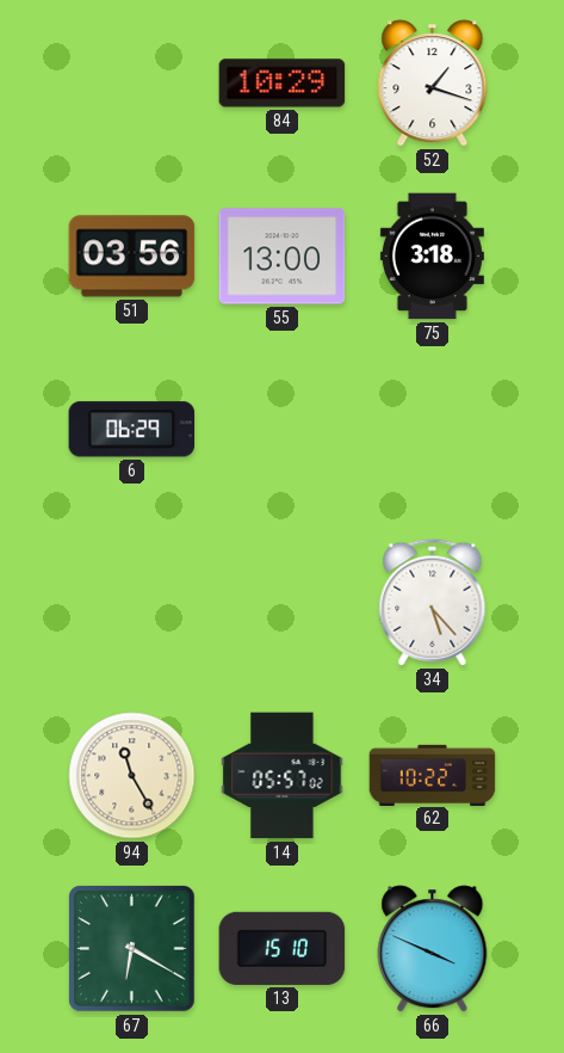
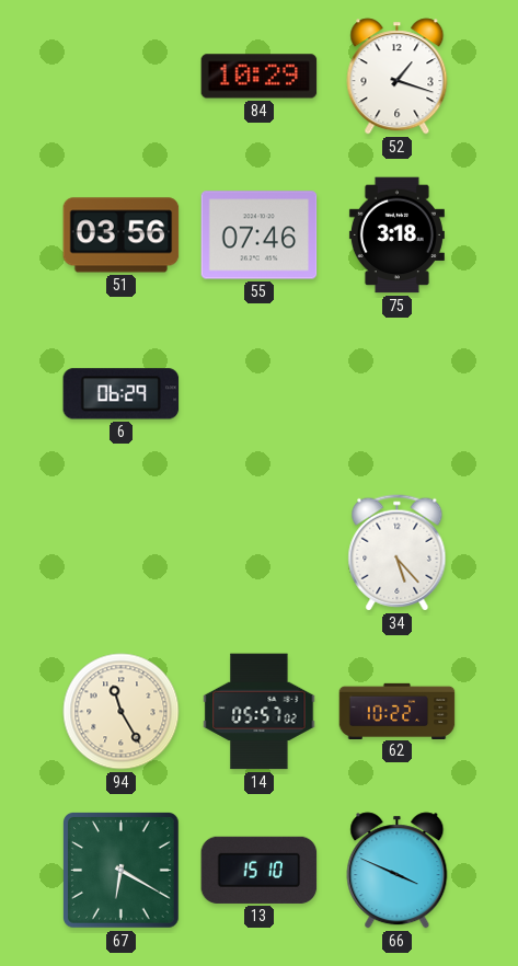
55: 13:00 -> 07:46 (260, 235)
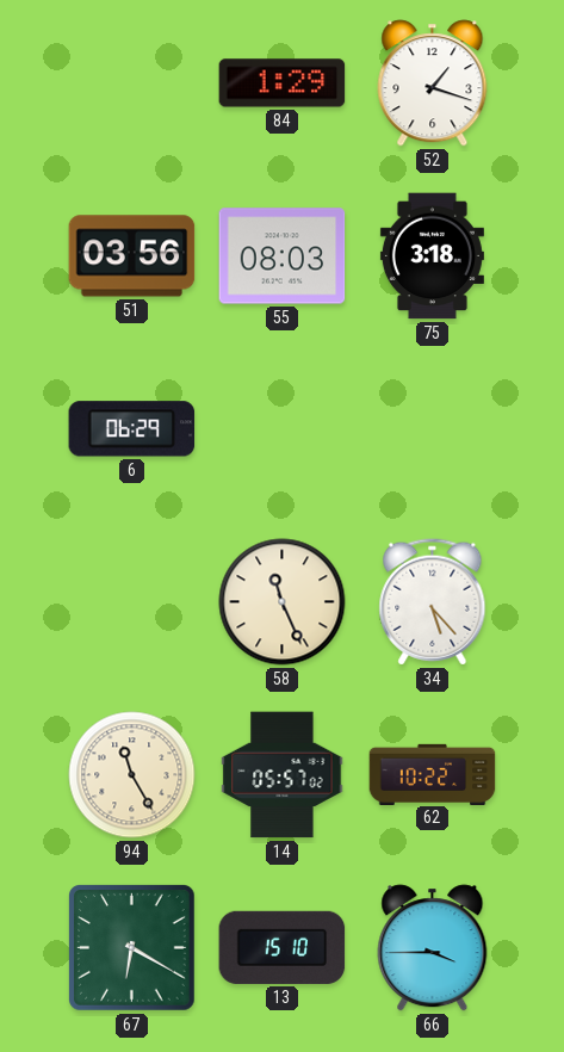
84: 10:29 -> 1:29 (283, 83)
55: 07:46 -> 08:03 (283, 256)
58: none -> 11:26 (283, 602)
66: 3:49 -> 3:45 (433, 948)
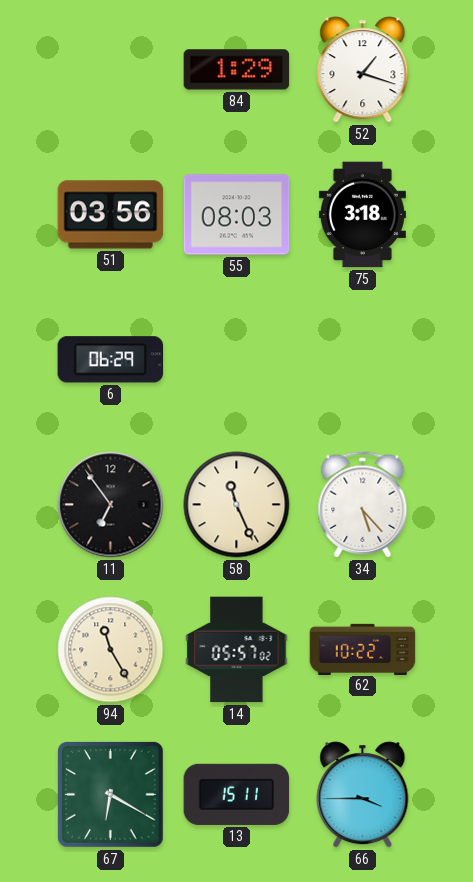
11: none -> 6:54 (111, 505)
13: 15:10 -> 15:11 (237, 794)
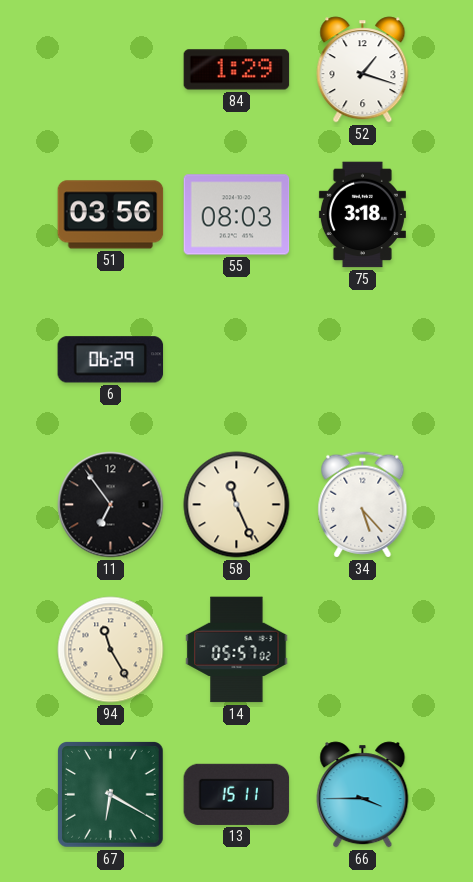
62: 10:22 -> none (363, 649)
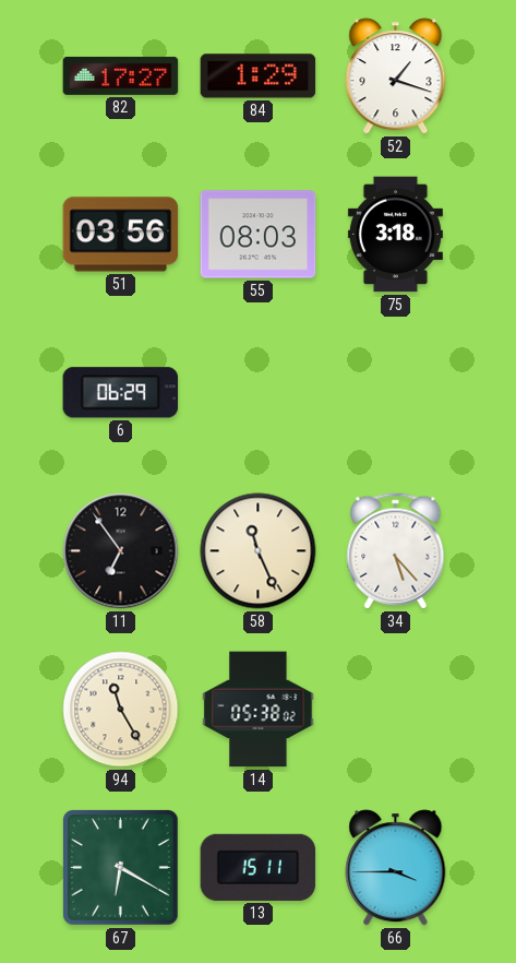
82: none -> 17:27 (121, 75)
14: 05:57 -> 05:38 (259, 710)
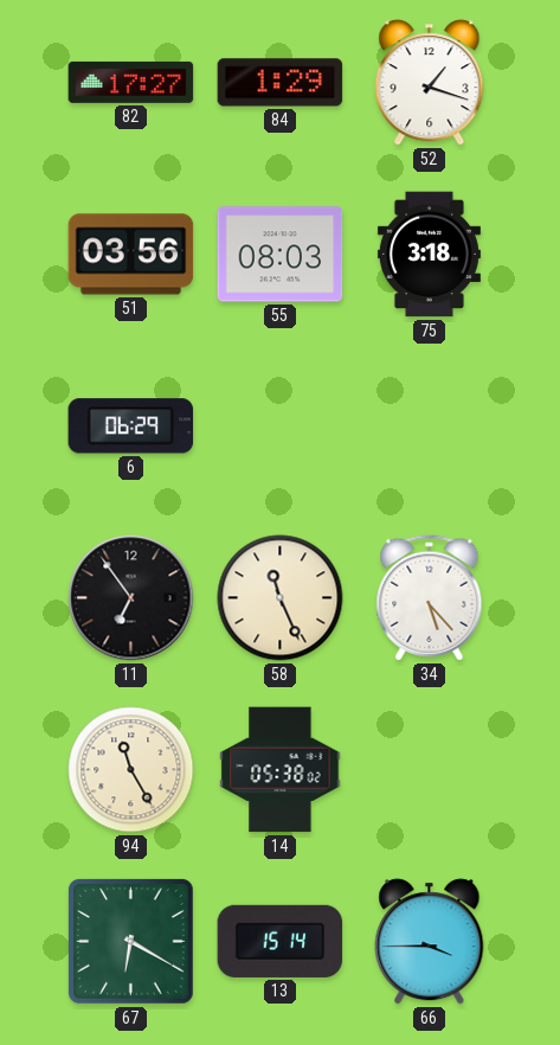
13: 15:11 -> 15:14 (281, 941)
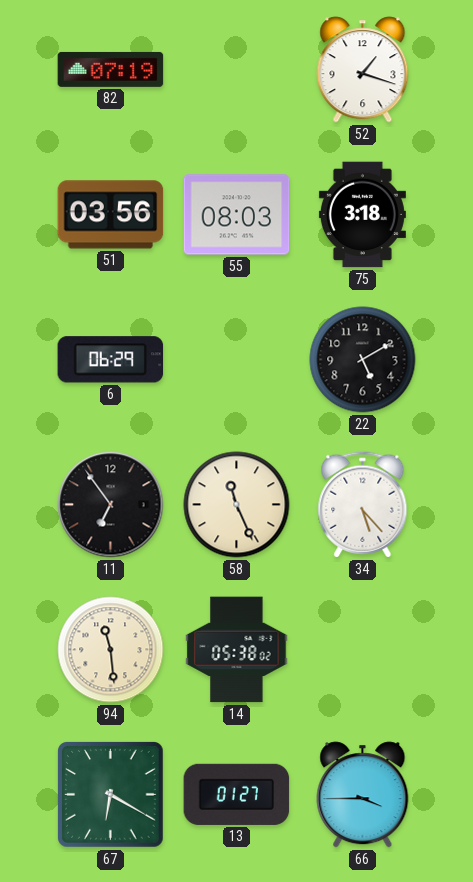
82: 17:27 -> 07:19 (111, 69)
84: 1:29 -> none (281, 83)
22: none -> 5:10 (363, 360)
94: 11:25 -> 11:29 (111, 650)
13: 15:14 -> 01:27 (237, 794)
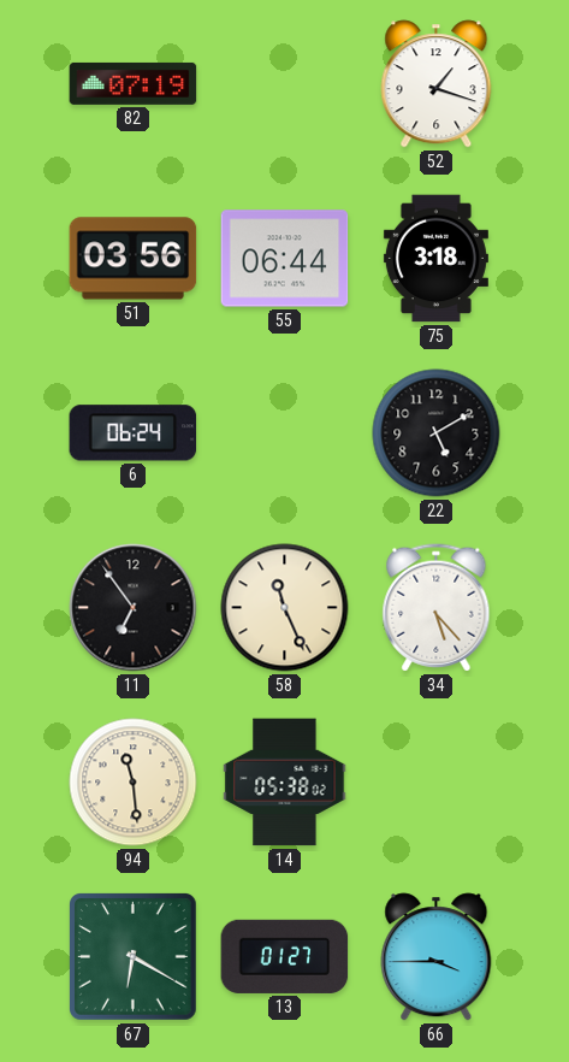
55: 08:03 -> 06:44 (285, 259)
6: 06:29 -> 06:24 (134, 433)
